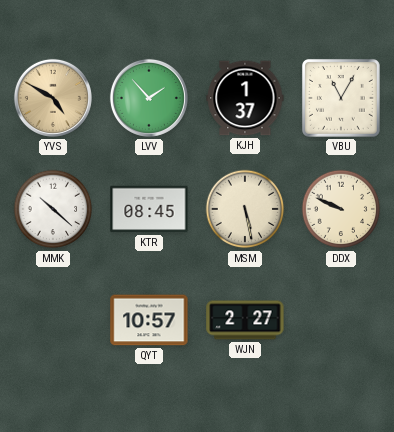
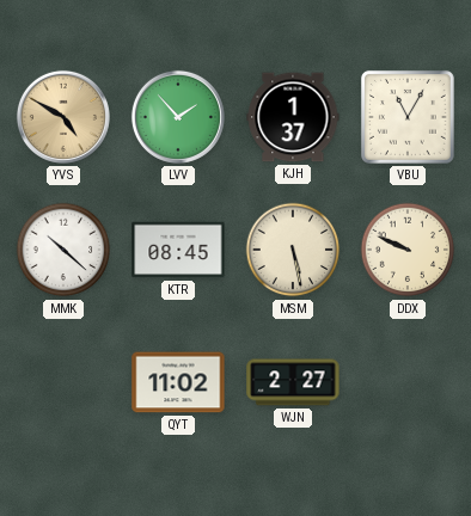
QYT: 10:57 -> 11:02 (178, 382)
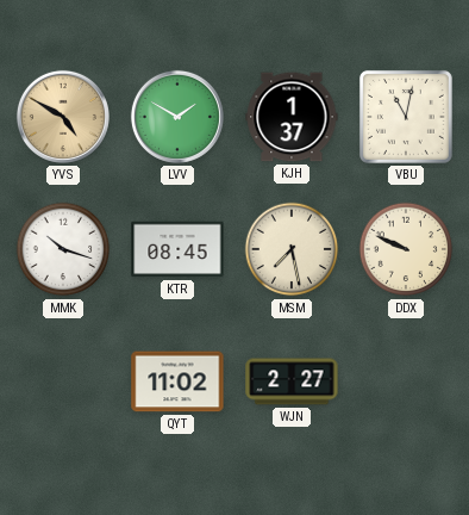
LVV: 1:53 -> 1:50 (177, 117)
VBU: 11:05 -> 11:02 (406, 117)
MMK: 10:22 -> 10:18 (63, 249)
MSM: 5:28 -> 7:28 (292, 249)
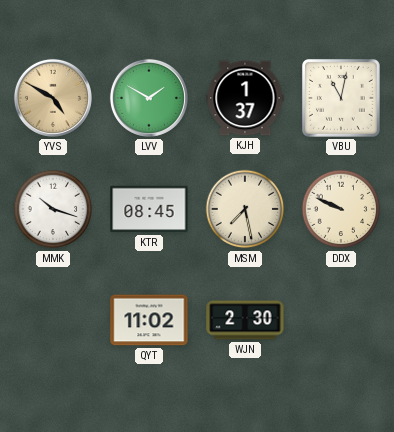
WJN: 2:27 -> 2:30 (245, 320)
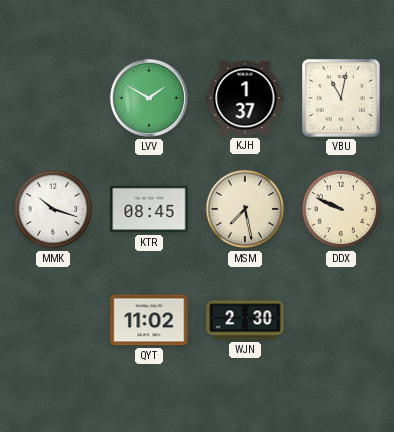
YVS: 4:50 -> none (53, 98)
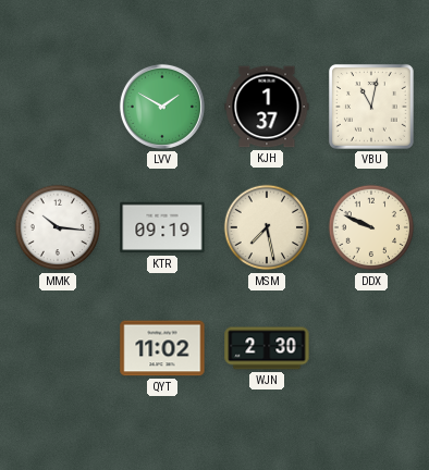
MMK: 10:18 -> 10:16 (58, 227)
KTR: 08:45 -> 09:19 (162, 227)
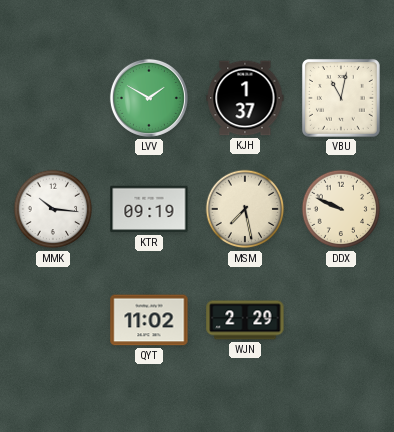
WJN: 2:30 -> 2:29 (245, 320)
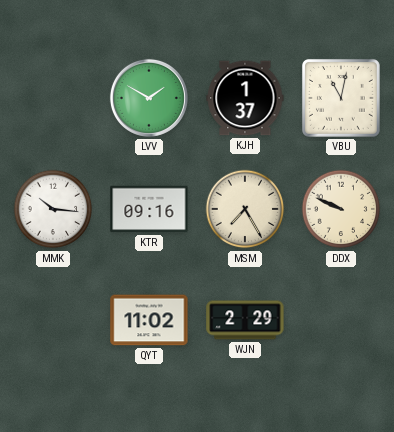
KTR: 09:19 -> 09:16 (149, 209)
MSM: 7:28 -> 7:25 (245, 209)
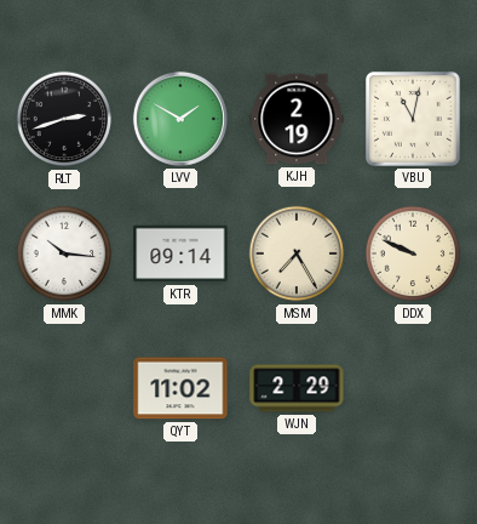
RLT: none -> 2:42 (64, 119)
KJH: 1:37 -> 2:19 (297, 119)
KTR: 09:16 -> 09:14 (180, 254)
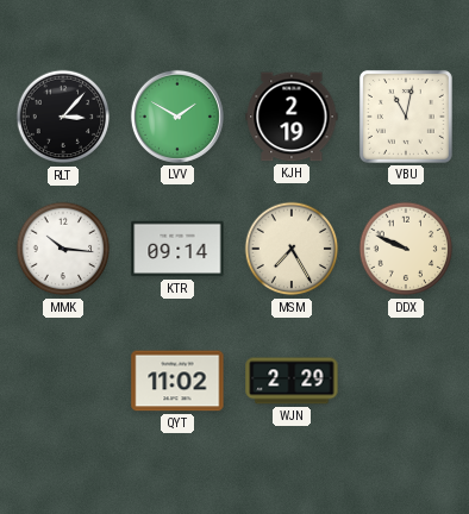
RLT: 2:42 -> 3:07 (63, 117)
